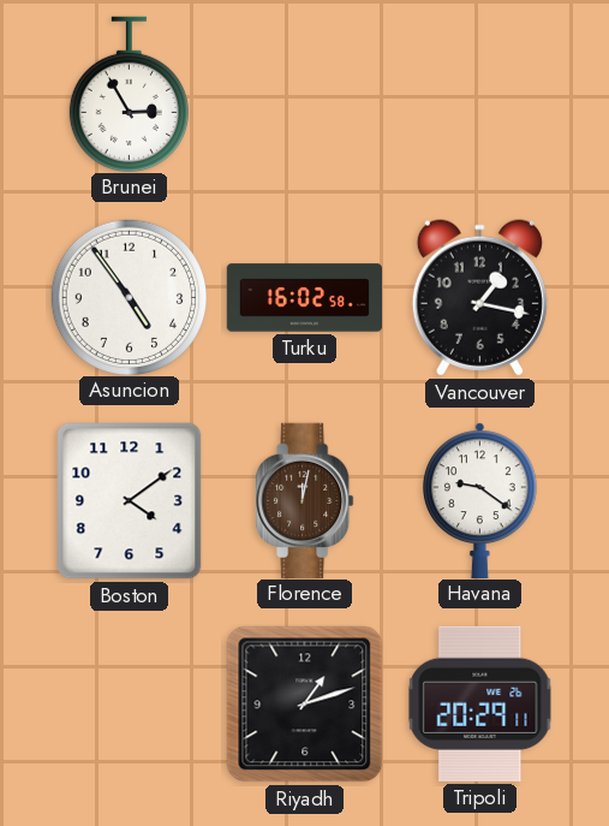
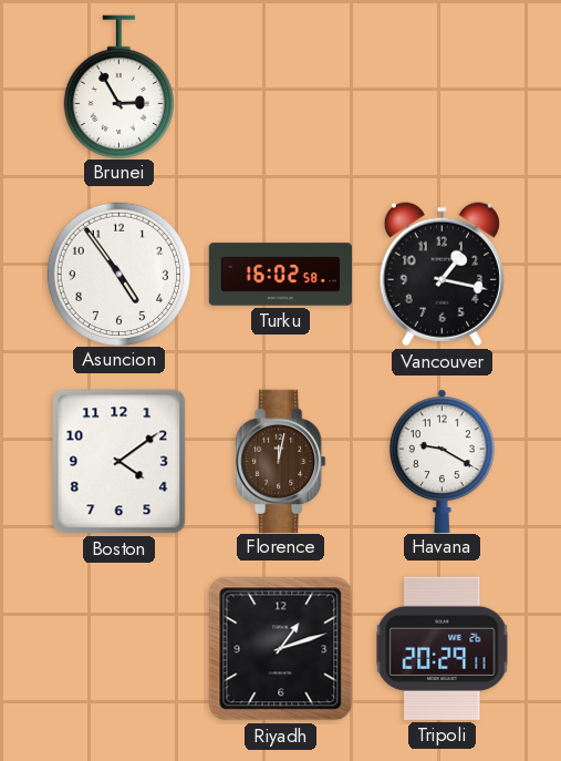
Havana: 9:21 -> 9:20 (441, 461)
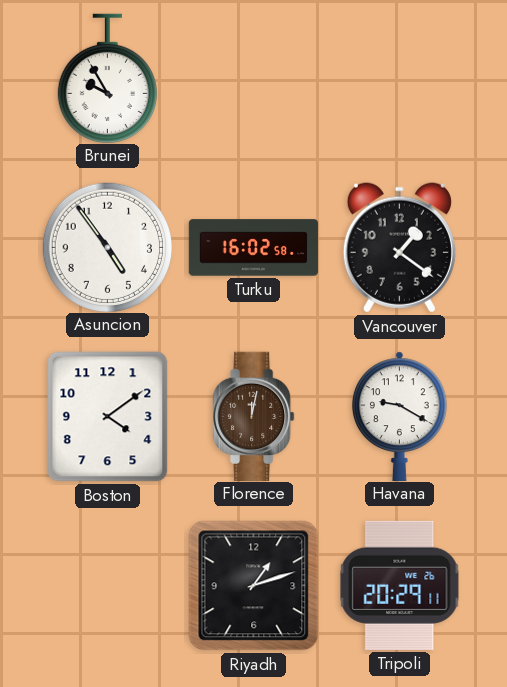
Brunei: 2:55 -> 9:55 (107, 78)
Vancouver: 1:17 -> 1:21 (399, 248)
